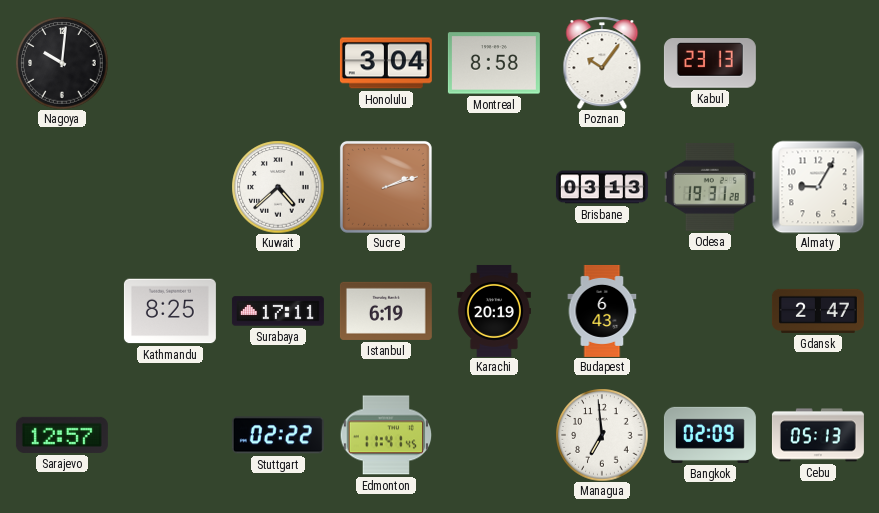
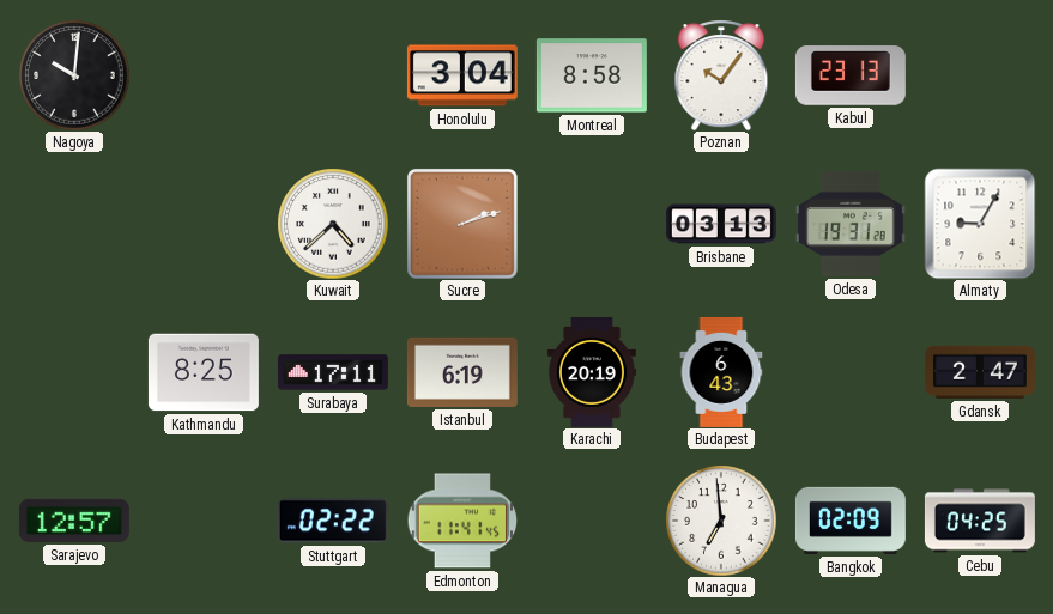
Cebu: 05:13 -> 04:25 (980, 521)
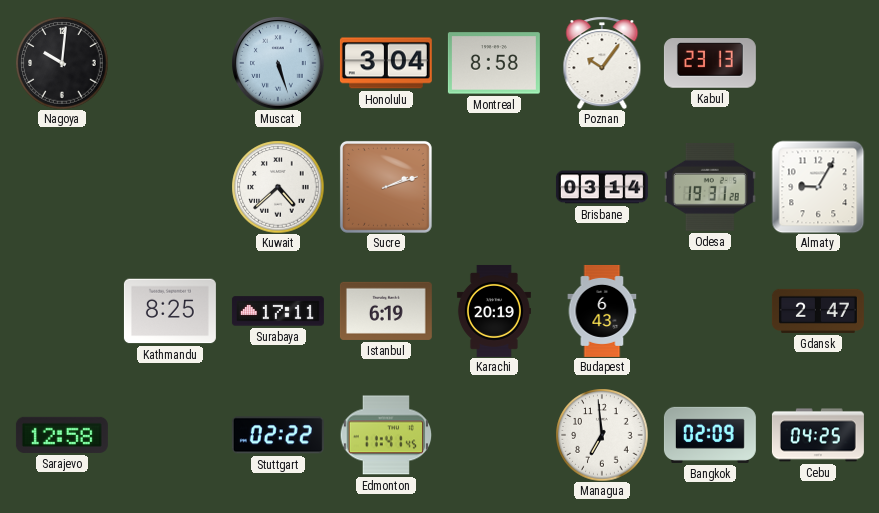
Muscat: none -> 5:27 (278, 63)
Brisbane: 03:13 -> 03:14 (602, 187)
Sarajevo: 12:57 -> 12:58 (62, 435)
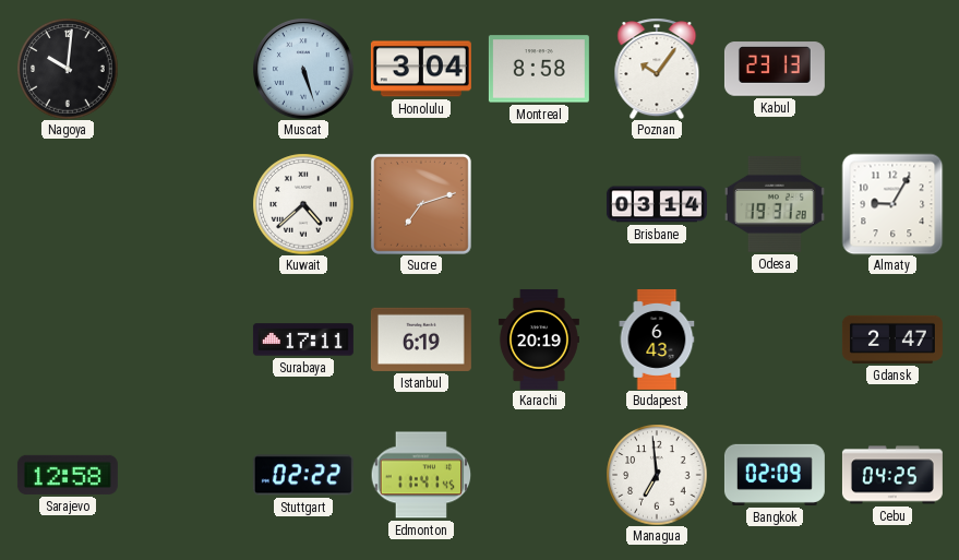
Sucre: 2:12 -> 7:12 (421, 204)
Kathmandu: 8:25 -> none (170, 311)
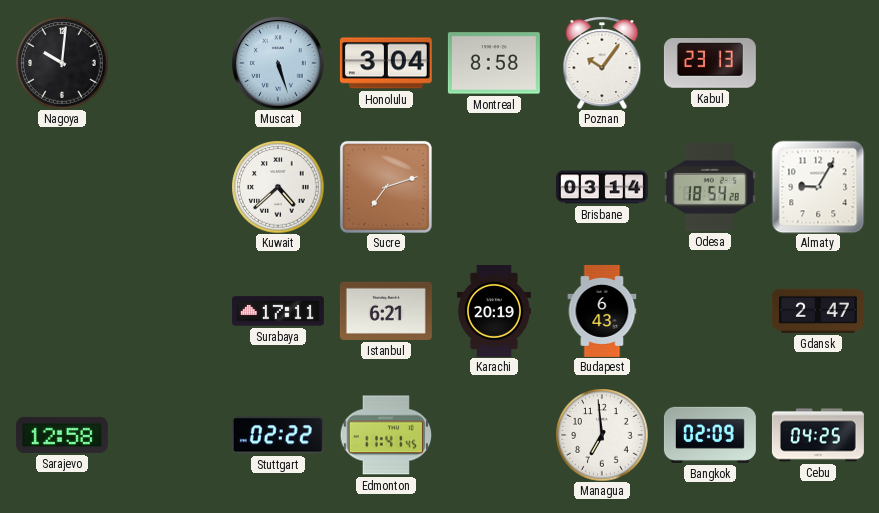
Odesa: 19:31 -> 18:54 (710, 187)
Istanbul: 6:19 -> 6:21 (386, 311)
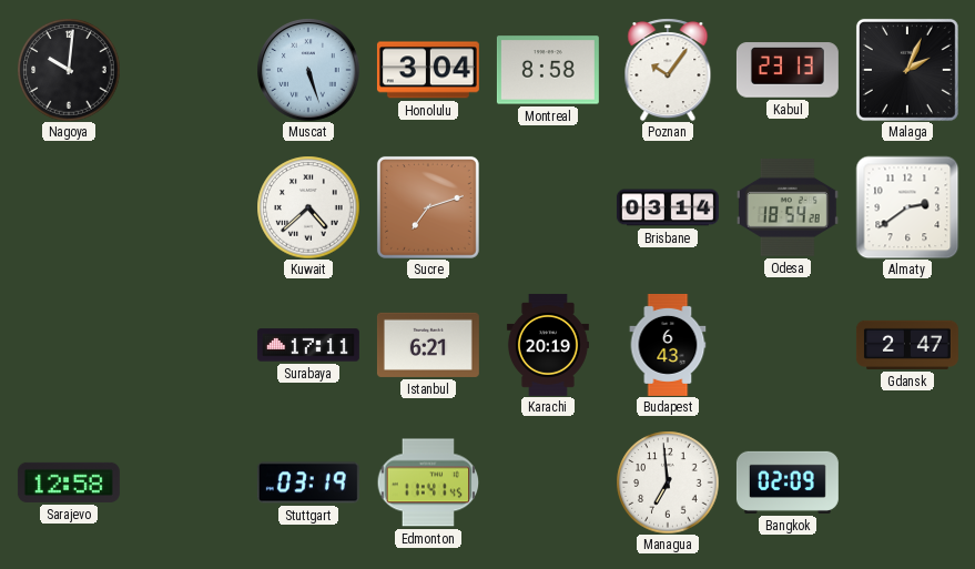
Malaga: none -> 2:04 (907, 70)
Almaty: 9:05 -> 2:39 (907, 207)
Stuttgart: 02:22 -> 03:19 (308, 482)
Cebu: 04:25 -> none (818, 435)
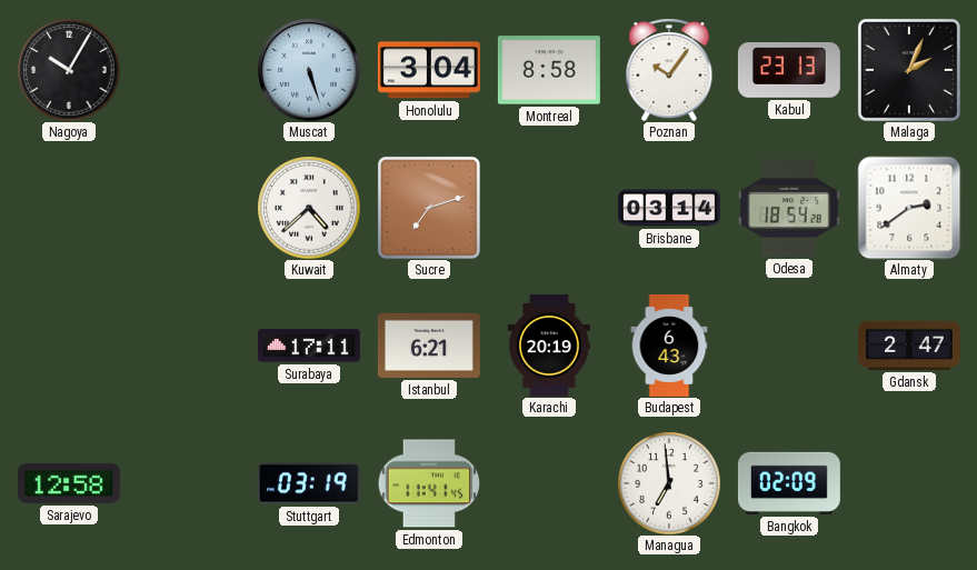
Nagoya: 10:01 -> 10:05 (69, 70)
